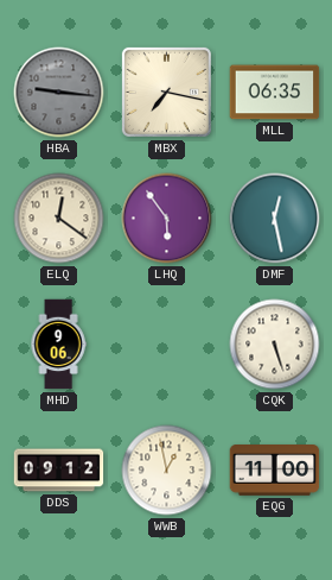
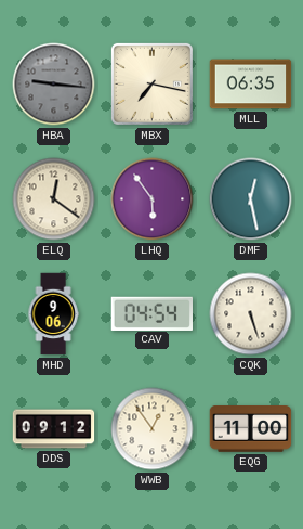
CAV: none -> 04:54 (151, 313)
WWB: 12:58 -> 12:54 (153, 429)
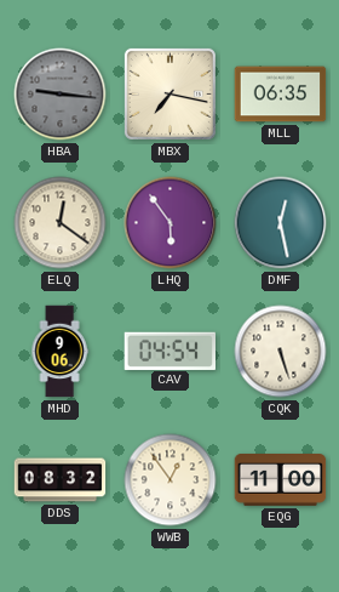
DDS: 09:12 -> 08:32 (61, 480)
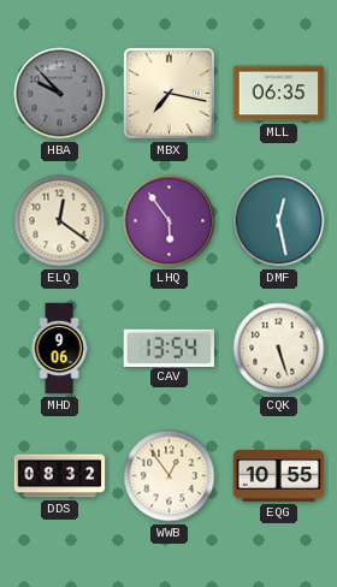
HBA: 9:16 -> 9:53 (60, 94)
CAV: 04:54 -> 13:54 (168, 348)
EQG: 11:00 -> 10:55 (279, 476)
